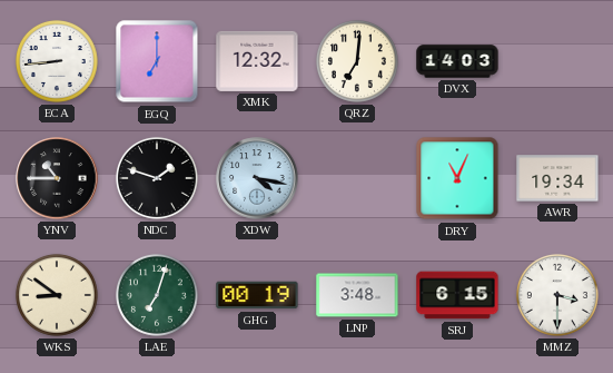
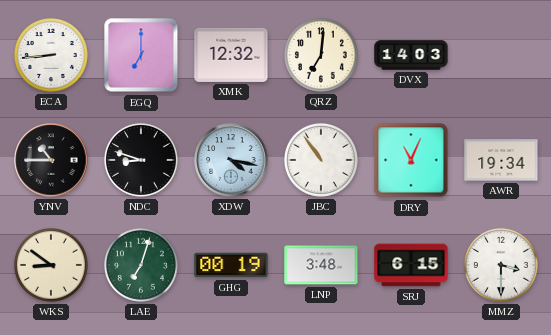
NDC: 1:48 -> 8:48 (141, 160)
JBC: none -> 10:54 (321, 160)
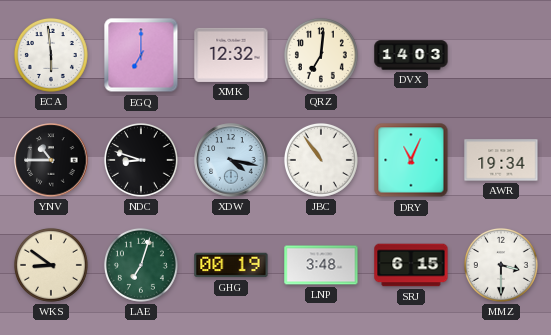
ECA: 8:44 -> 5:59 (51, 55)
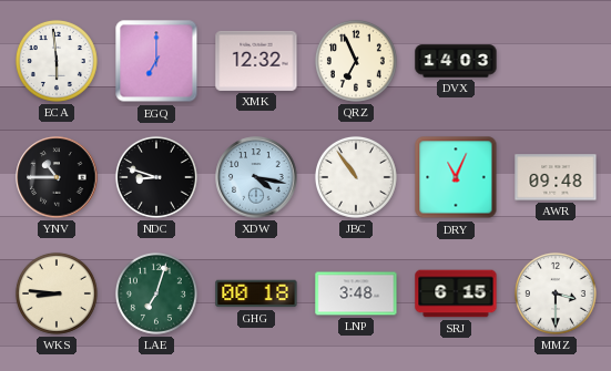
QRZ: 7:01 -> 6:56 (356, 61)
AWR: 19:34 -> 09:48 (556, 177)
WKS: 8:51 -> 8:46 (57, 293)
GHG: 00:19 -> 00:18 (256, 293)
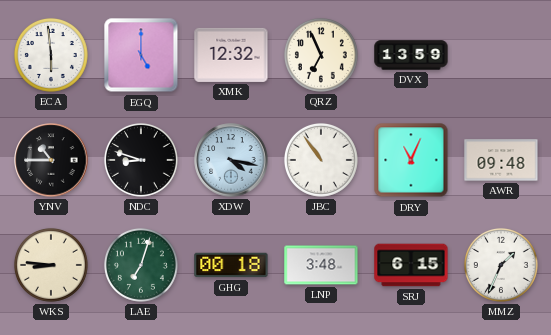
EGQ: 7:00 -> 5:00 (141, 55)
DVX: 14:03 -> 13:59 (411, 55)
MMZ: 3:30 -> 1:34 (501, 265)
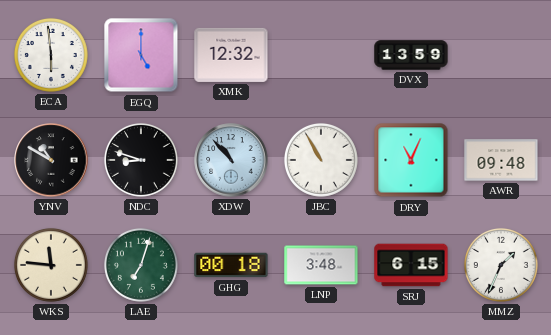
QRZ: 6:56 -> none (321, 55)
YNV: 10:45 -> 10:50 (51, 160)
XDW: 4:17 -> 10:53 (231, 160)
JBC: 10:54 -> 10:55 (321, 160)
WKS: 8:46 -> 11:46 (51, 265)
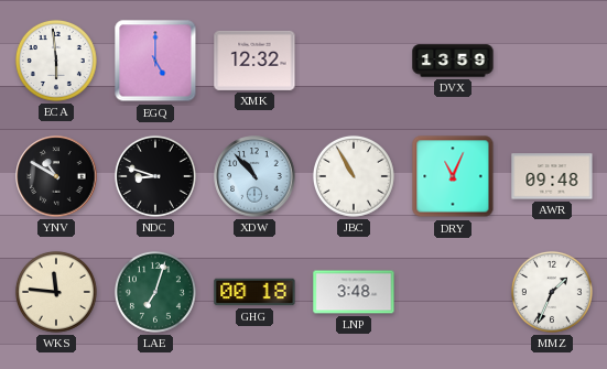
SRJ: 6:15 -> none (411, 265)
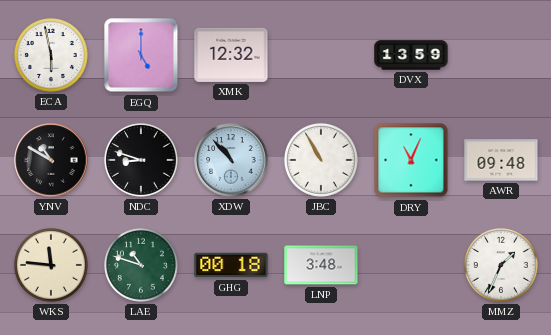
ECA: 5:59 -> 5:58 (51, 55)
LAE: 7:03 -> 10:48 (141, 265)
